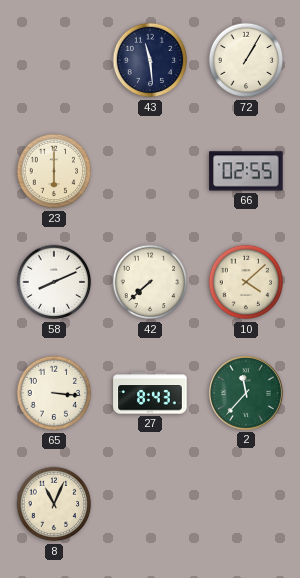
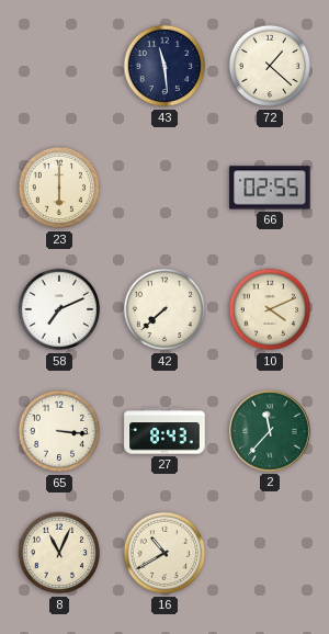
72: 1:05 -> 1:22 (270, 66)
58: 8:11 -> 7:11 (59, 309)
10: 4:08 -> 4:11 (270, 309)
16: none -> 10:40 (164, 553)
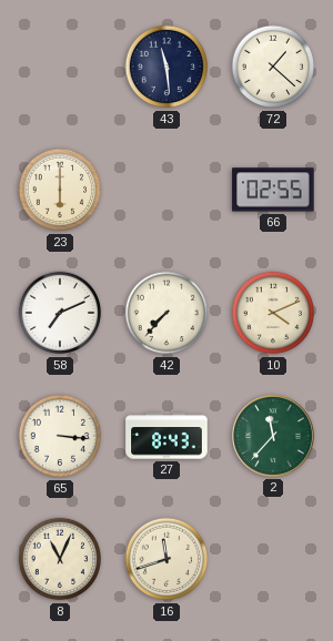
42: 7:38 -> 7:37 (167, 313)
16: 10:40 -> 11:42 (167, 559)
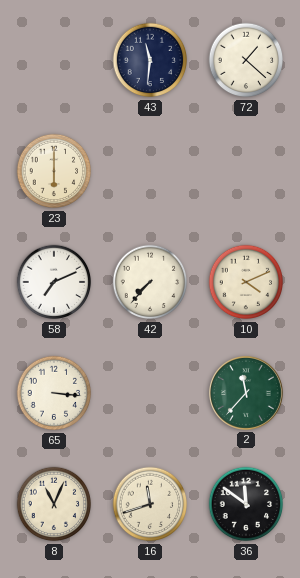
43: 11:29 -> 11:31 (150, 60)
66: 02:55 -> none (273, 190)
27: 8:43 -> none (167, 436)
36: none -> 11:51 (246, 504)
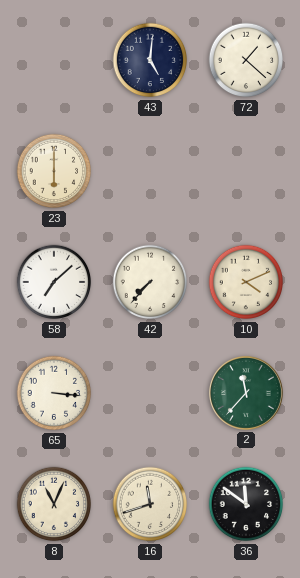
43: 11:31 -> 5:01 (150, 60)
58: 7:11 -> 7:08 (54, 282)
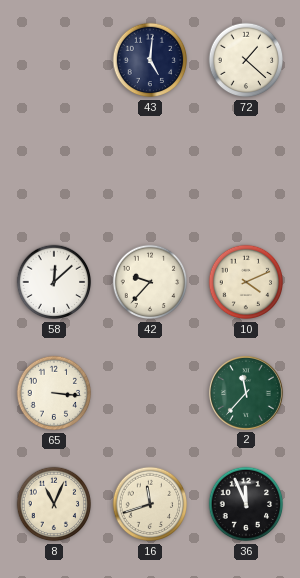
23: 6:00 -> none (54, 171)
58: 7:08 -> 12:08 (54, 282)
42: 7:37 -> 9:37 (150, 282)
36: 11:51 -> 11:56 (246, 504)
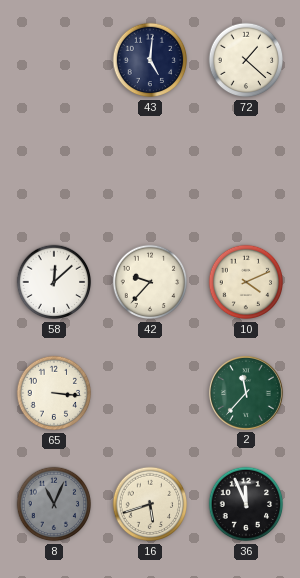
8 dial: cream -> grey (54, 504)
16: 11:42 -> 5:42 (150, 504)
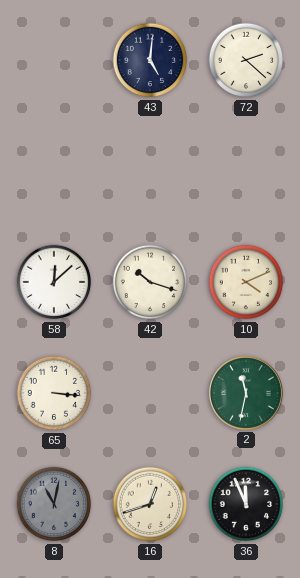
72: 1:22 -> 2:22 (246, 60)
42: 9:37 -> 10:18 (150, 282)
2: 11:37 -> 11:32 (246, 393)
8: 11:04 -> 11:02 (54, 504)
16: 5:42 -> 12:42 (150, 504)
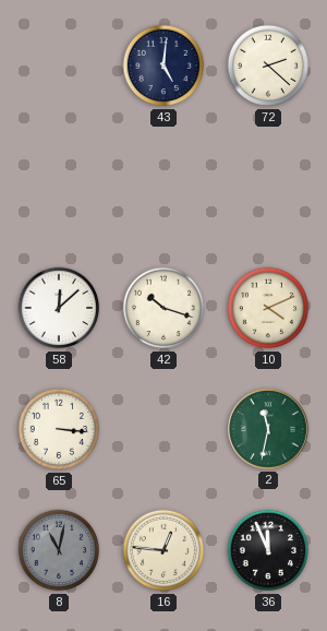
16: 12:42 -> 12:46 (163, 550)
